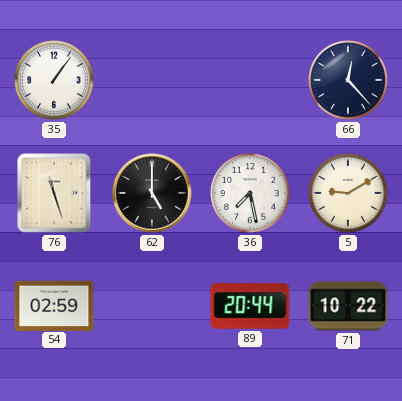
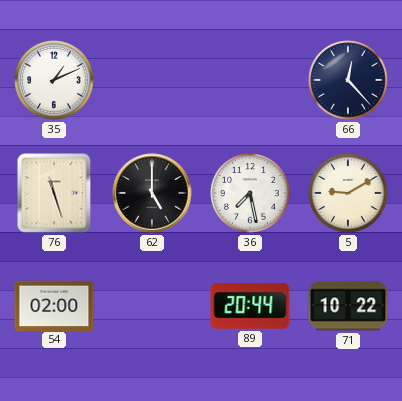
35: 1:06 -> 1:11 (54, 80)
54: 02:59 -> 02:00 (54, 305)
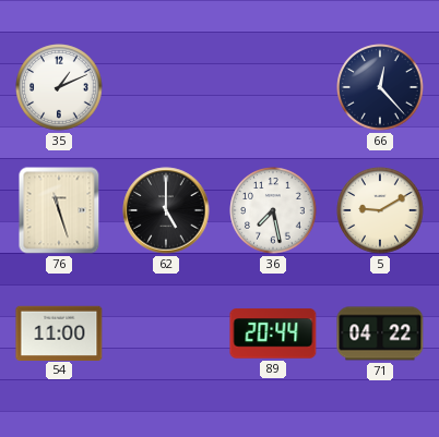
54: 02:00 -> 11:00 (59, 332)
71: 10:22 -> 04:22 (380, 333)
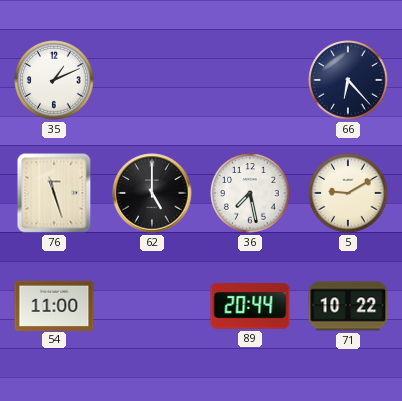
66: 12:23 -> 6:23 (348, 80)
71: 04:22 -> 10:22 (348, 306)
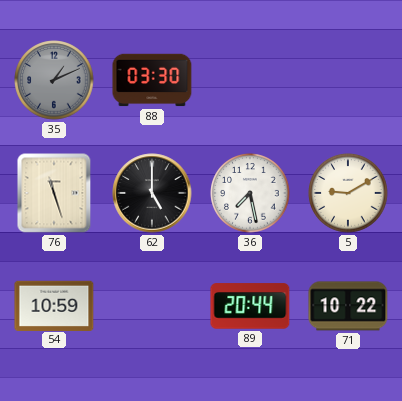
35 dial: white -> grey (54, 80)
88: none -> 03:30 (152, 80)
66: 6:23 -> none (348, 80)
54: 11:00 -> 10:59 (54, 305)
